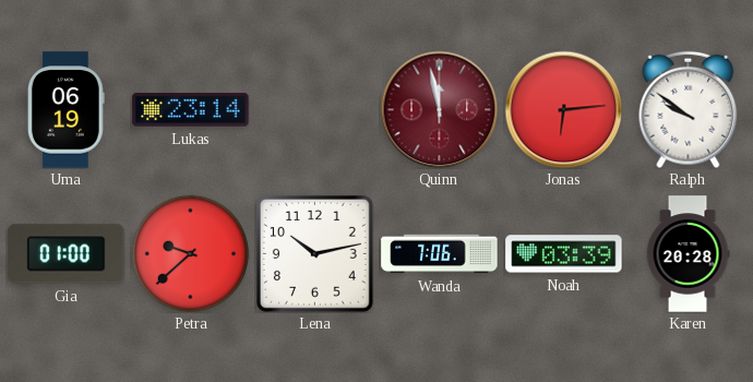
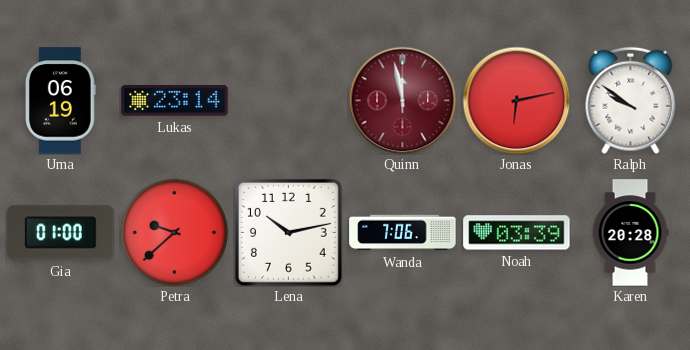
Jonas: 6:14 -> 6:13 (516, 100)
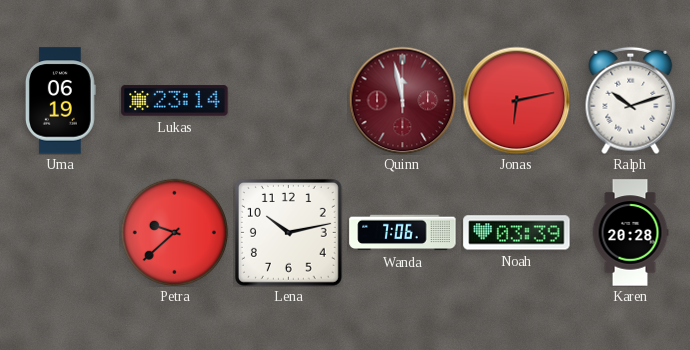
Ralph: 9:51 -> 10:12 (631, 100)
Gia: 01:00 -> none (61, 233)
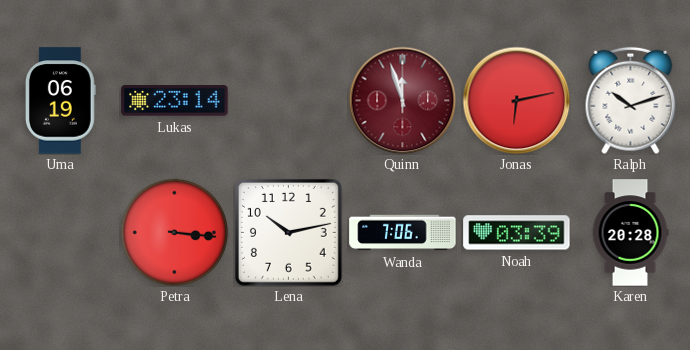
Quinn: 11:58 -> 11:57 (402, 100)
Petra: 9:38 -> 3:16 (174, 232)
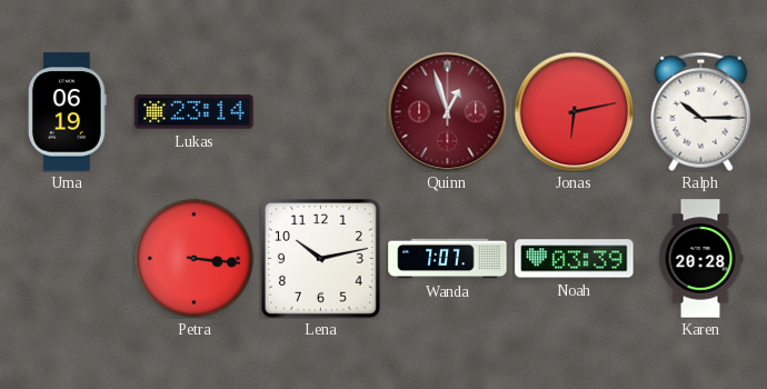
Quinn: 11:57 -> 12:57 (447, 111)
Ralph: 10:12 -> 10:15 (701, 111)
Wanda: 7:06 -> 7:07 (448, 259)
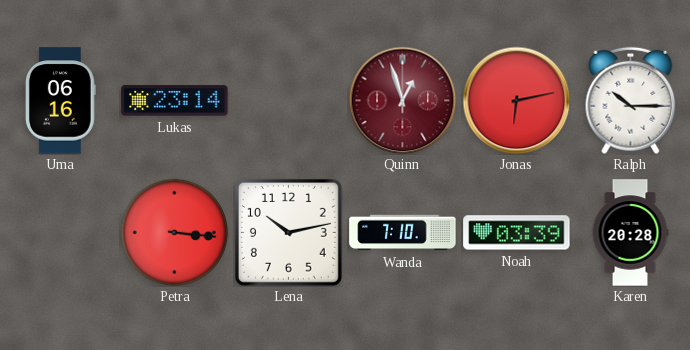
Uma: 06:19 -> 06:16 (60, 101)
Wanda: 7:07 -> 7:10 (403, 233)
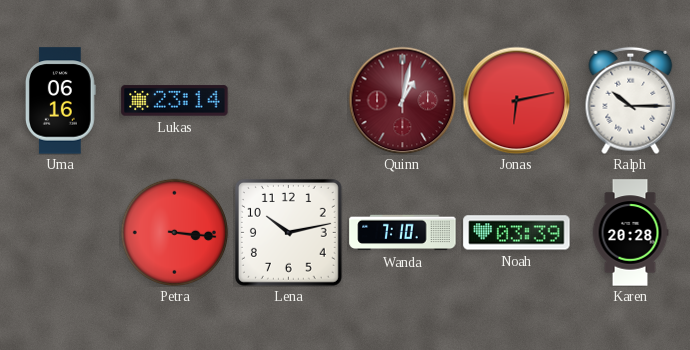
Quinn: 12:57 -> 1:02 (402, 100)
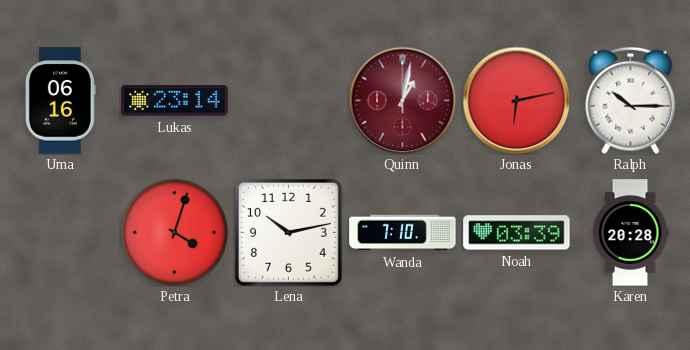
Petra: 3:16 -> 4:03 (174, 232)
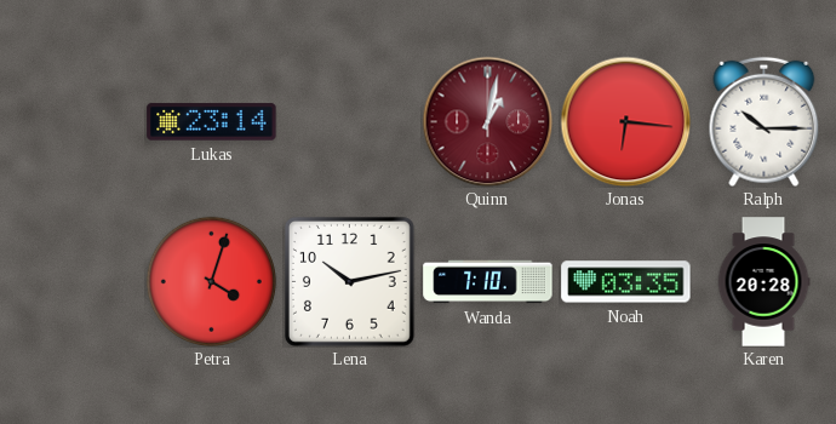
Uma: 06:16 -> none (60, 101)
Jonas: 6:13 -> 6:16 (625, 121)
Noah: 03:39 -> 03:35 (626, 282)
